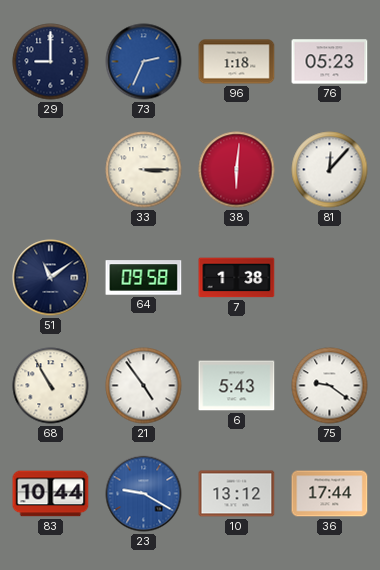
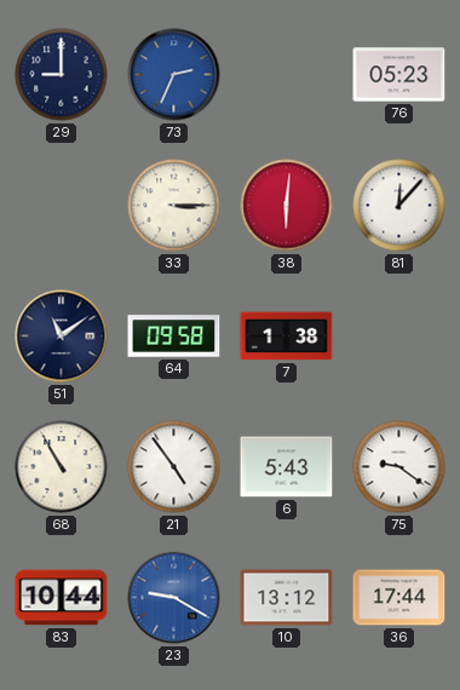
96: 1:18 -> none (237, 62)
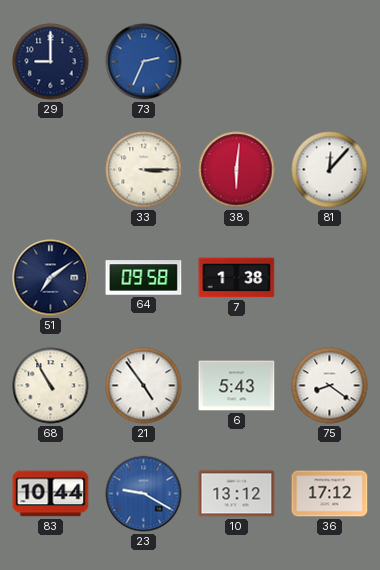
76: 05:23 -> none (399, 75)
51: 11:09 -> 7:09 (51, 278)
75: 9:21 -> 8:21 (330, 386)
36: 17:44 -> 17:12 (330, 494)
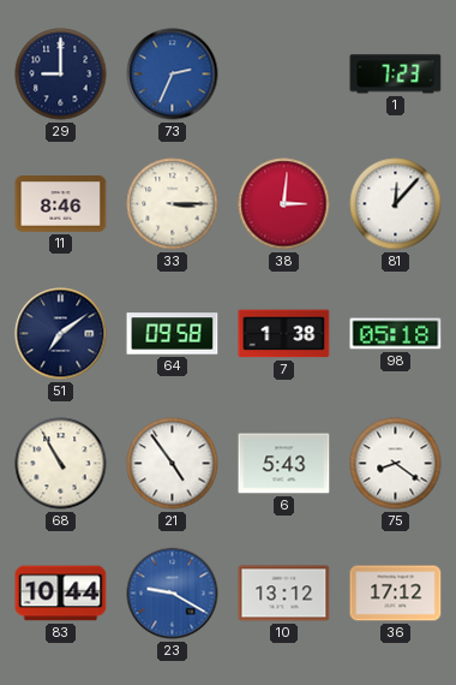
1: none -> 7:23 (396, 75)
11: none -> 8:46 (61, 204)
38: 6:01 -> 3:01 (284, 204)
98: none -> 05:18 (396, 334)
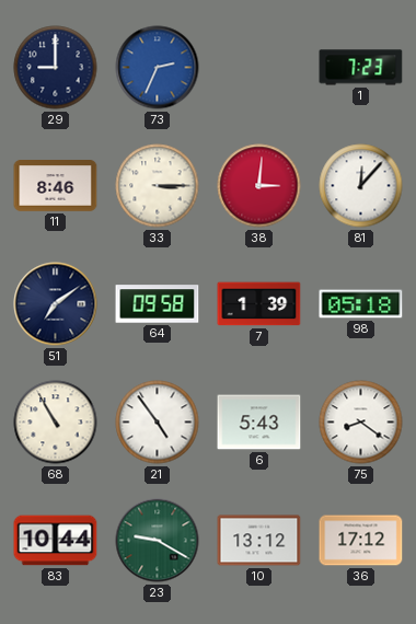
7: 1:38 -> 1:39 (259, 304)
23 dial: blue -> green (158, 541)
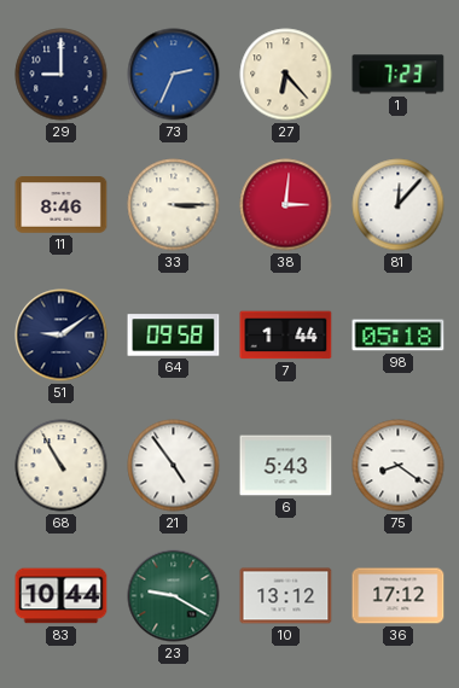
27: none -> 6:23 (286, 75)
51: 7:09 -> 9:09 (62, 336)
7: 1:39 -> 1:44 (286, 336)
